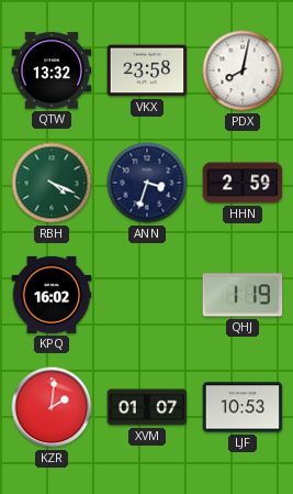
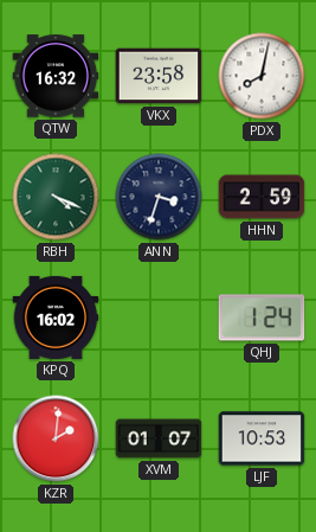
QTW: 13:32 -> 16:32 (56, 76)
QHJ: 1:19 -> 1:24 (262, 318)
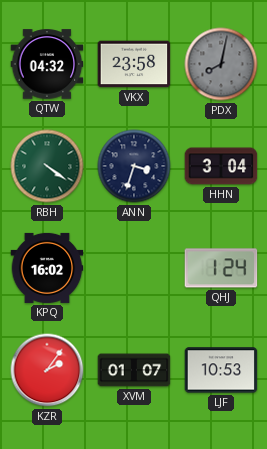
QTW: 16:32 -> 04:32 (47, 64)
PDX dial: white -> grey (221, 64)
RBH: 4:19 -> 4:21 (47, 166)
HHN: 2:59 -> 3:04 (221, 166)
KZR: 2:01 -> 2:06 (47, 370)
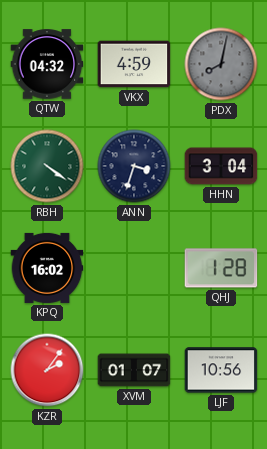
VKX: 23:58 -> 4:59 (134, 64)
QHJ: 1:24 -> 1:28 (221, 268)
LJF: 10:53 -> 10:56 (221, 370)
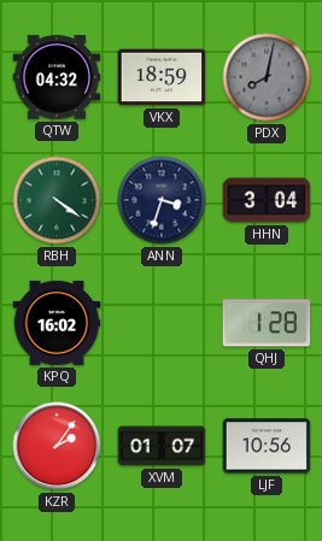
VKX: 4:59 -> 18:59 (162, 77)
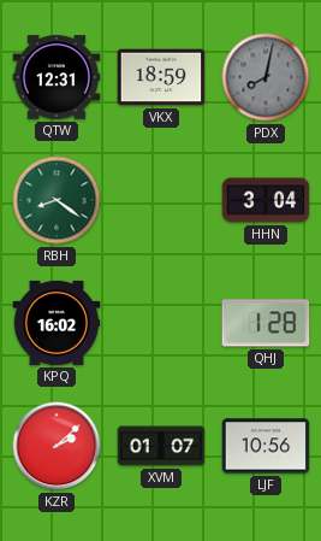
QTW: 04:32 -> 12:31 (57, 77)
RBH: 4:21 -> 8:21 (57, 200)
ANN: 3:33 -> none (162, 200)
KZR: 2:06 -> 2:08 (57, 446)
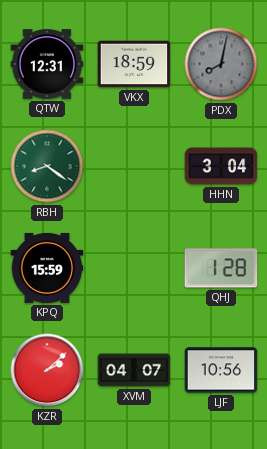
KPQ: 16:02 -> 15:59 (47, 268)
XVM: 01:07 -> 04:07 (134, 370)
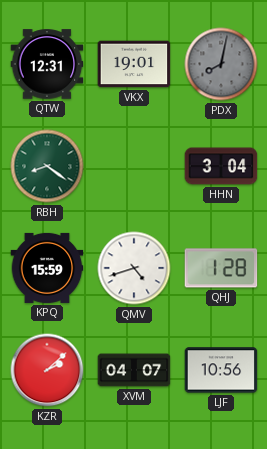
VKX: 18:59 -> 19:01 (134, 64)
QMV: none -> 4:42 (134, 268)
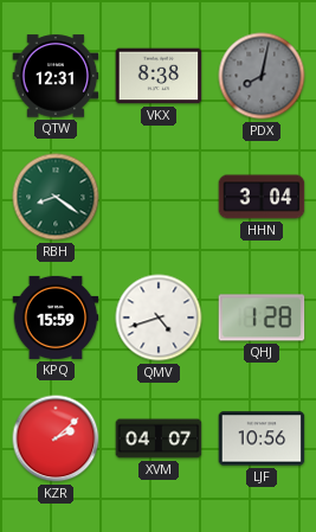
VKX: 19:01 -> 8:38 (159, 76)
